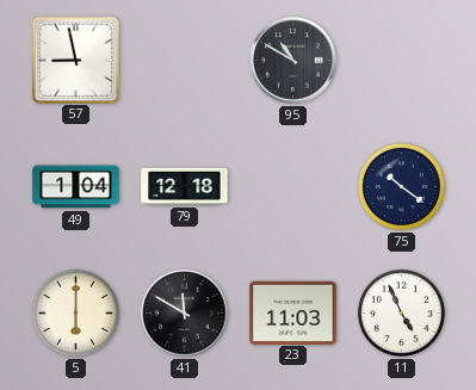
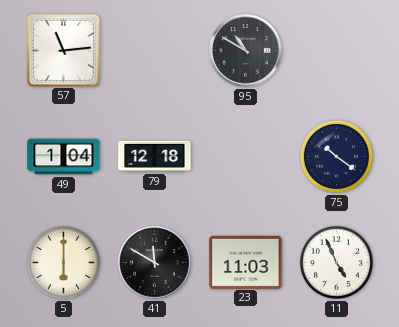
57: 8:58 -> 11:14 (63, 50)
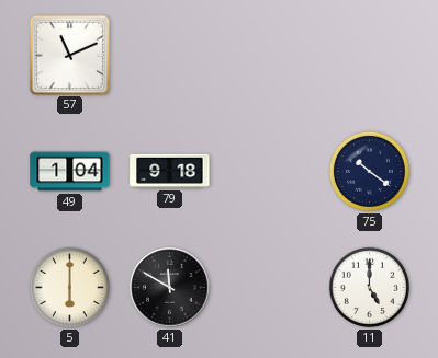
57: 11:14 -> 11:11 (69, 55)
95: 10:50 -> none (246, 51)
79: 12:18 -> 9:18 (170, 171)
23: 11:03 -> none (246, 262)
11: 4:56 -> 5:00 (369, 287)
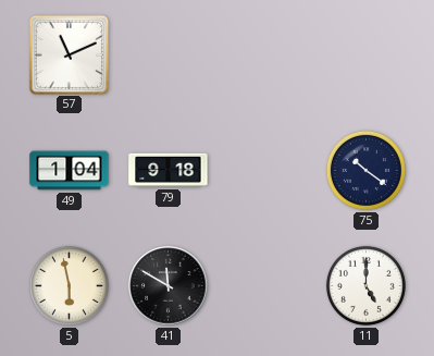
5: 6:00 -> 5:58 (69, 285)
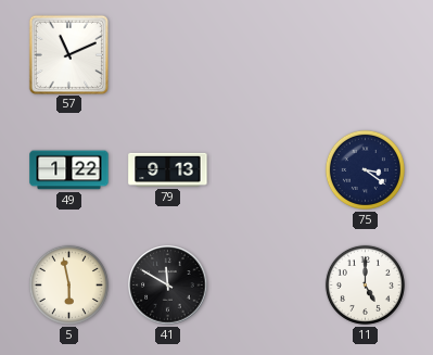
49: 1:04 -> 1:22 (69, 170)
79: 9:18 -> 9:13 (168, 169)
75: 10:21 -> 3:21 (365, 169)
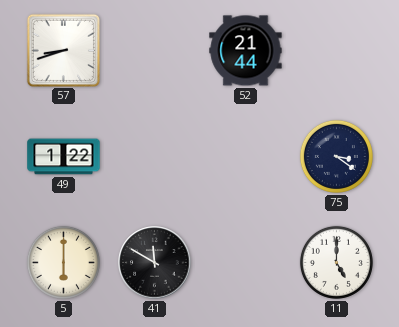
57: 11:11 -> 8:42 (63, 50)
52: none -> 21:44 (246, 51)
79: 9:13 -> none (168, 169)
5: 5:58 -> 6:00 (63, 262)
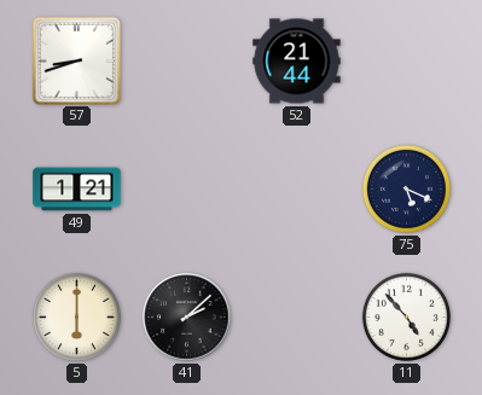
49: 1:22 -> 1:21 (77, 190)
75: 3:21 -> 5:19 (406, 188)
41: 11:50 -> 2:08 (187, 318)
11: 5:00 -> 4:53 (406, 316)
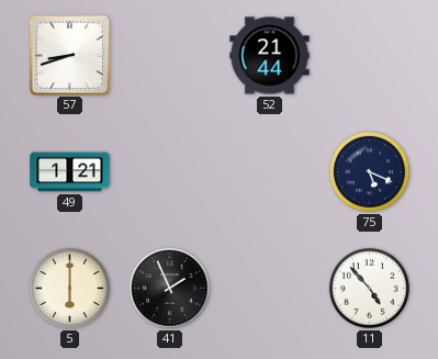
41: 2:08 -> 1:56 (170, 289)
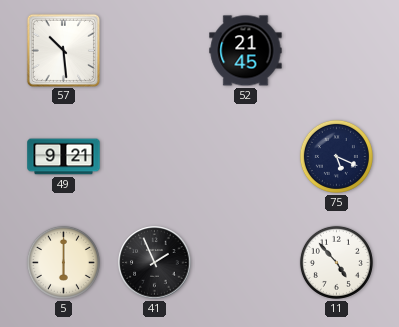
57: 8:42 -> 10:29 (63, 50)
52: 21:44 -> 21:45 (246, 51)
49: 1:21 -> 9:21 (64, 157)
